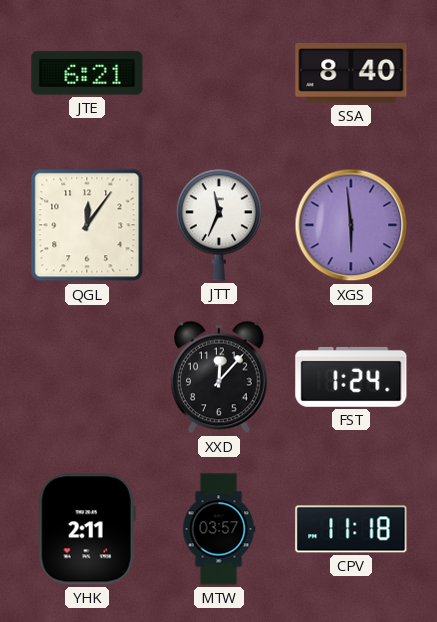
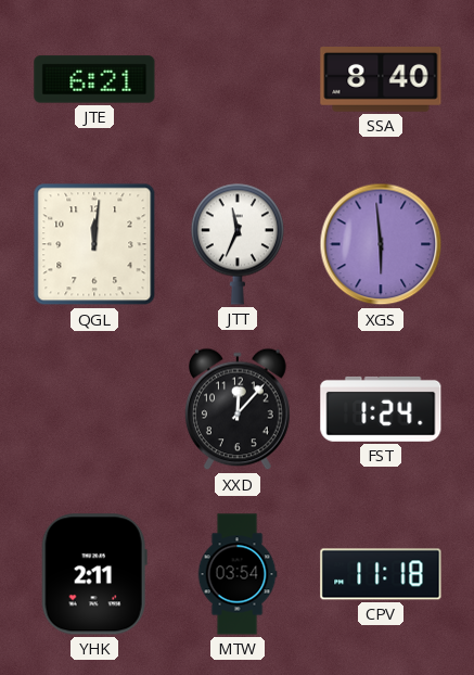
QGL: 12:06 -> 12:01 (94, 244)
MTW: 03:57 -> 03:54 (238, 574)
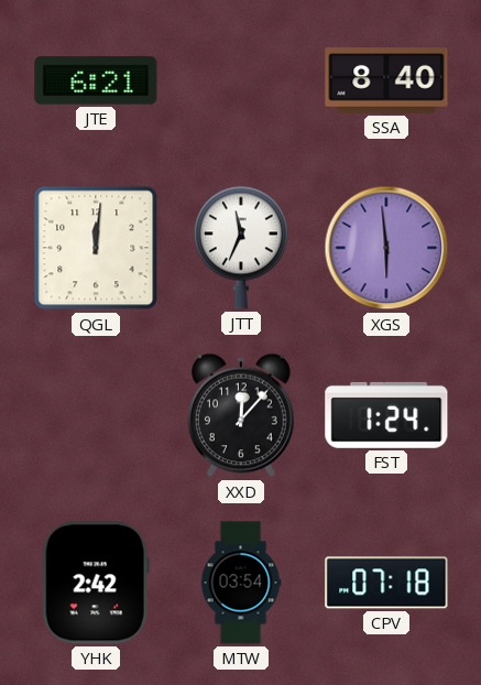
YHK: 2:11 -> 2:42 (96, 583)
CPV: 11:18 -> 07:18 (386, 583)
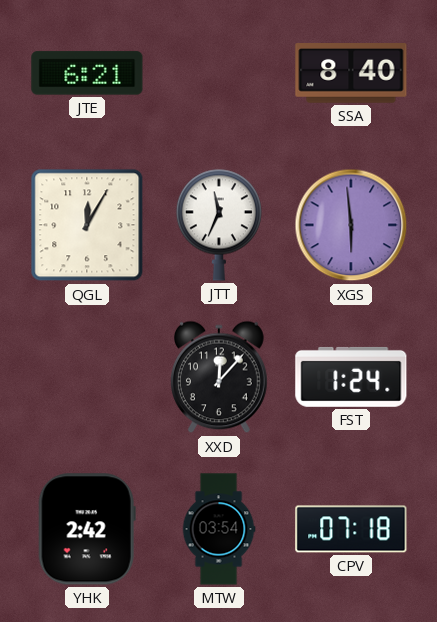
QGL: 12:01 -> 12:05 (87, 225)
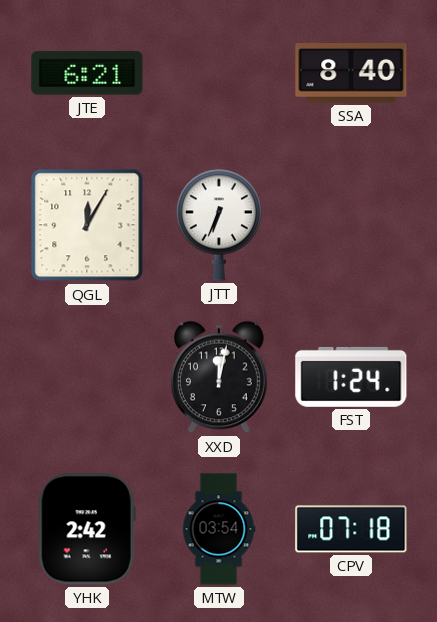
JTT: 11:34 -> 6:34 (219, 225)
XGS: 5:59 -> none (351, 225)
XXD: 12:07 -> 12:02 (220, 377)
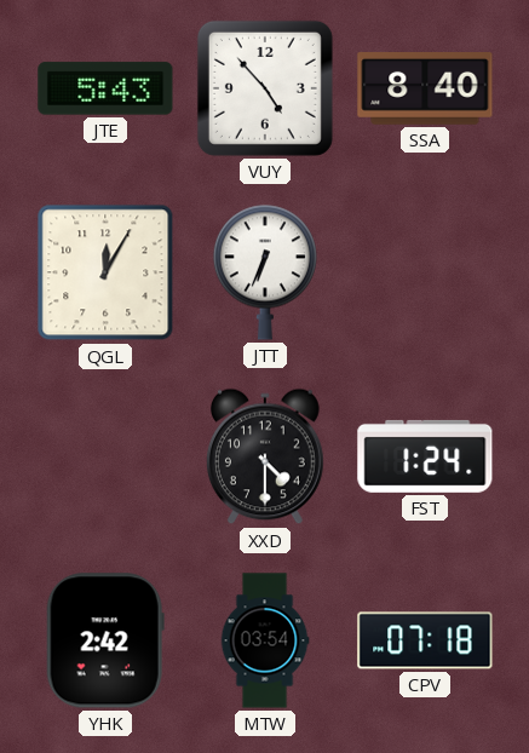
JTE: 6:21 -> 5:43 (105, 88)
VUY: none -> 4:53 (265, 88)
XXD: 12:02 -> 4:30 (266, 456)
